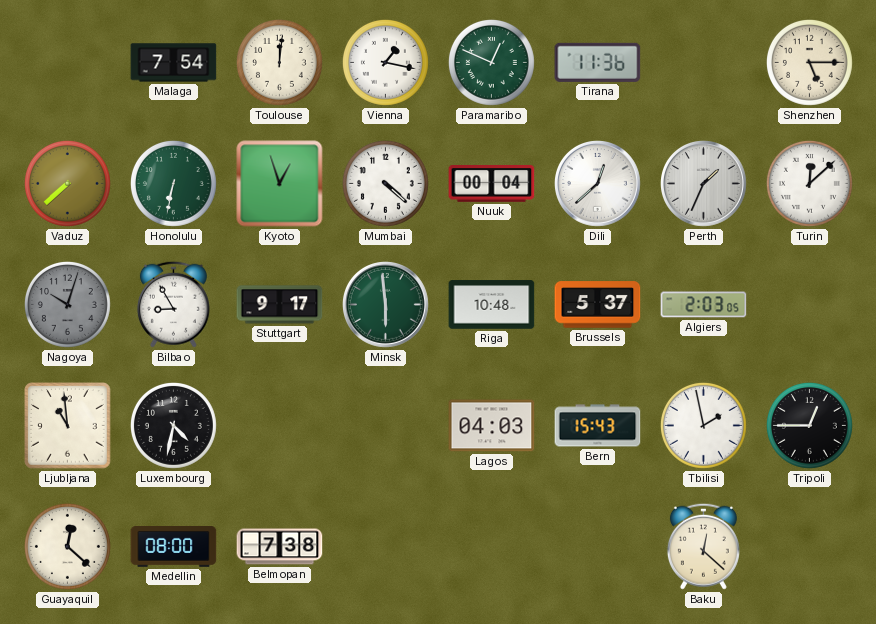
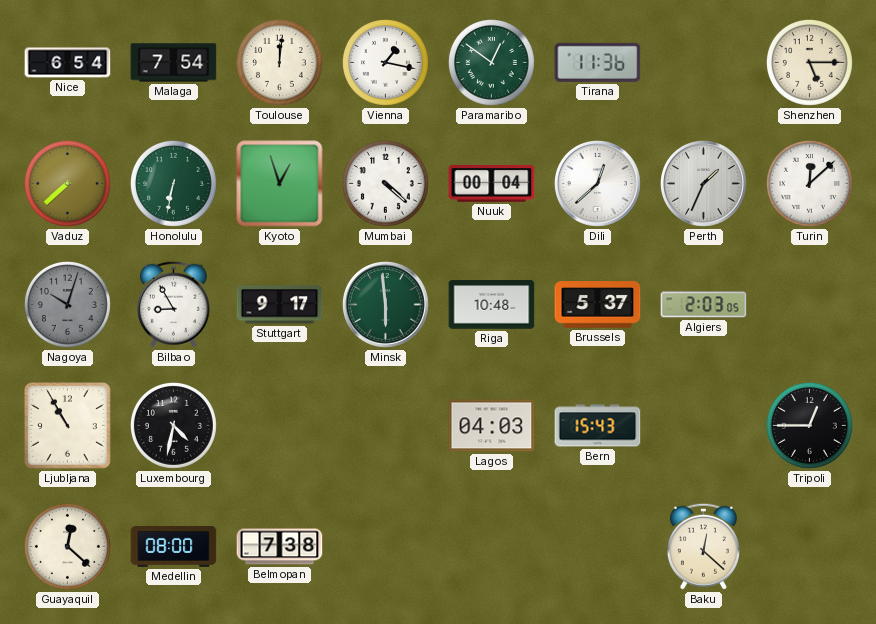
Nice: none -> 6:54 (68, 63)
Paramaribo: 12:49 -> 12:51 (491, 62)
Ljubljana: 10:59 -> 10:55 (68, 426)
Tbilisi: 1:58 -> none (703, 425)
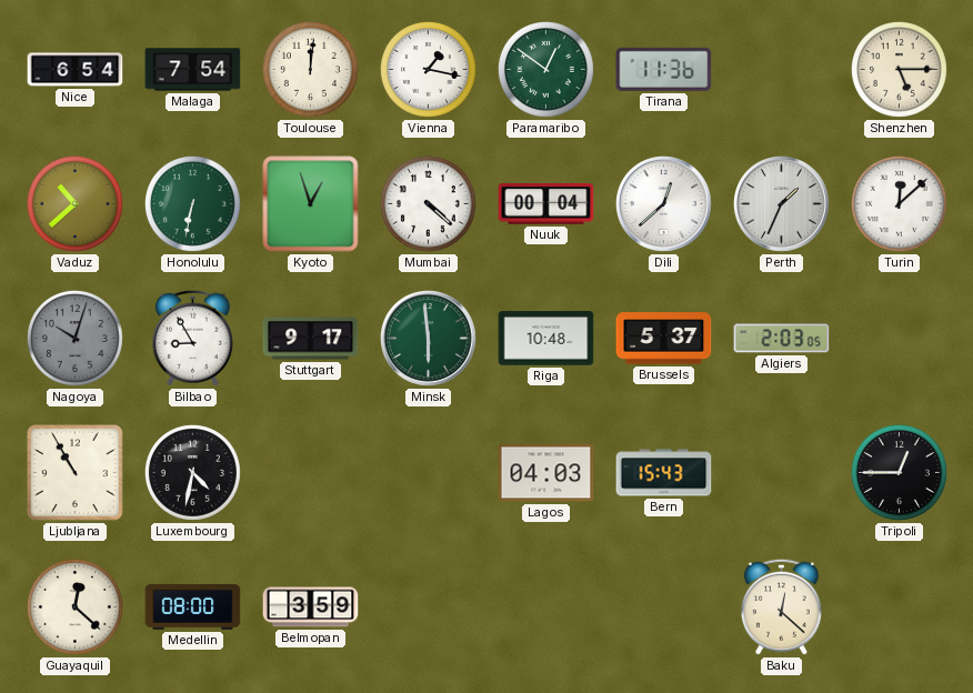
Vaduz: 7:38 -> 10:38 (74, 203)
Belmopan: 7:38 -> 3:59 (311, 607)
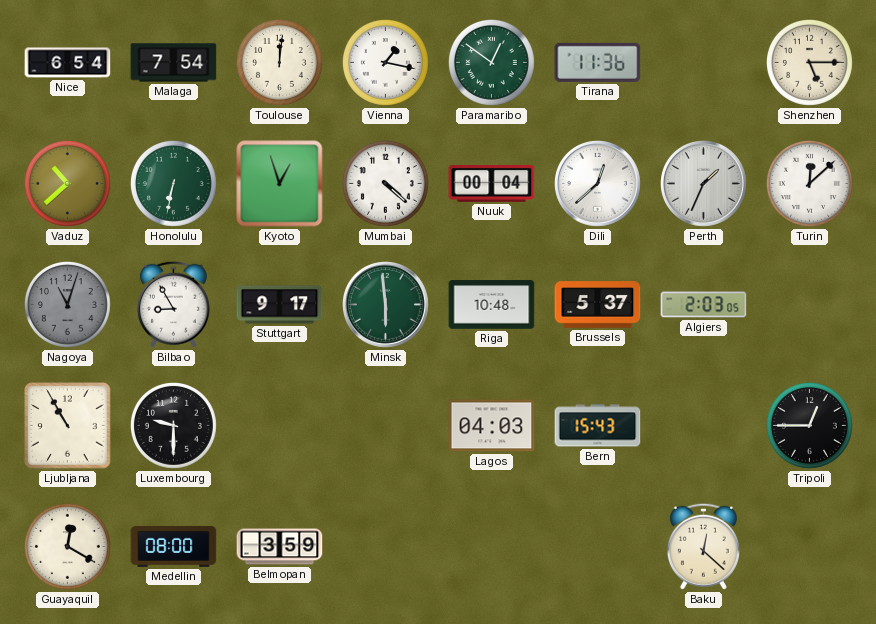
Nagoya: 10:03 -> 11:03 (67, 304)
Luxembourg: 4:32 -> 9:30 (173, 425)
Guayaquil: 12:22 -> 12:20 (67, 546)
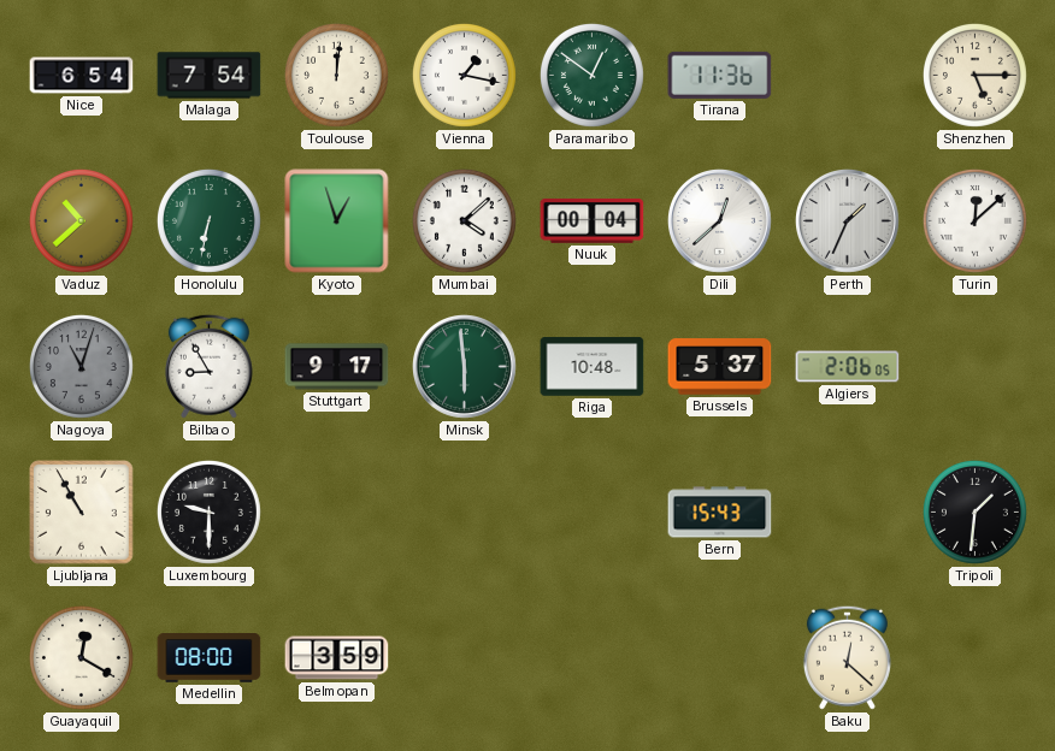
Mumbai: 4:22 -> 4:08 (464, 220)
Algiers: 2:03 -> 2:06 (848, 367)
Lagos: 04:03 -> none (492, 426)
Tripoli: 12:45 -> 1:31 (974, 511)
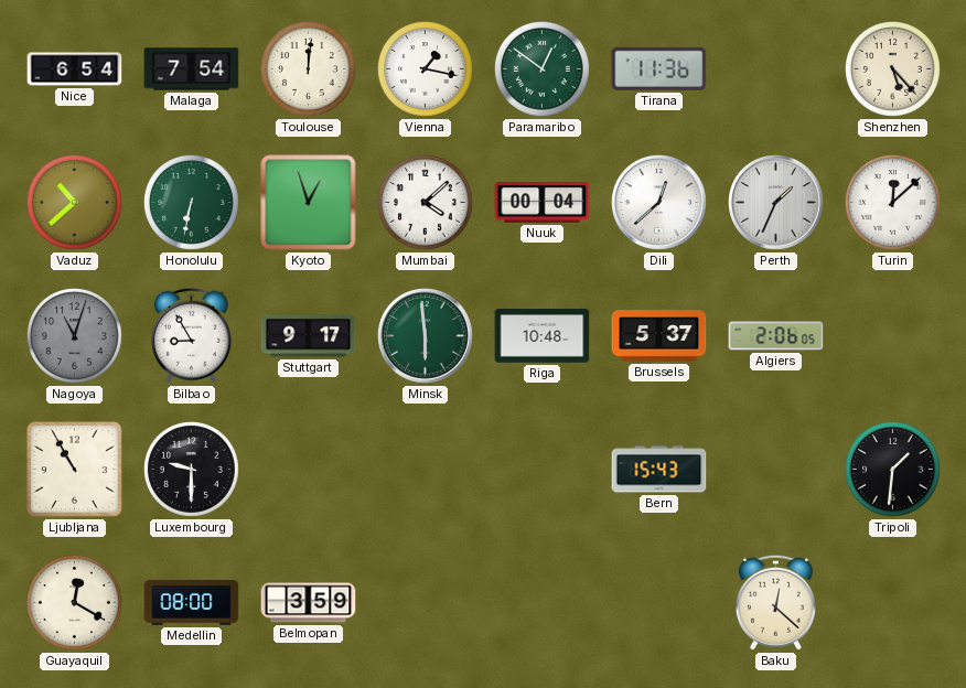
Shenzhen: 5:15 -> 5:23 (892, 68)
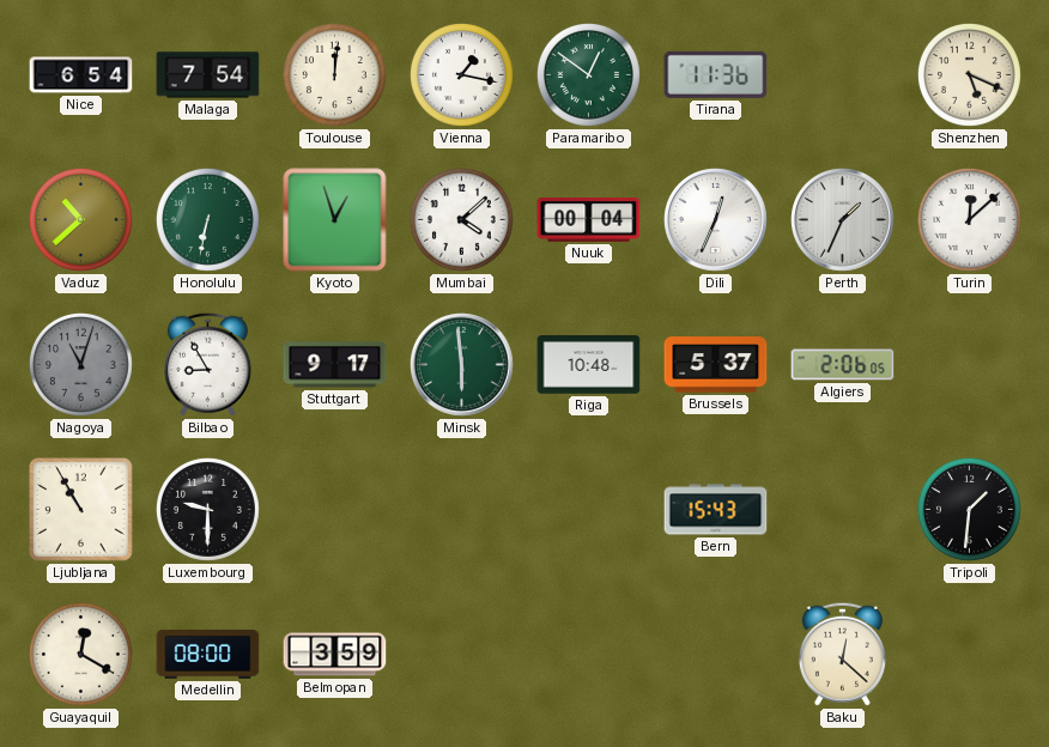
Shenzhen: 5:23 -> 5:19 (969, 74)
Dili: 12:38 -> 12:34 (716, 220)
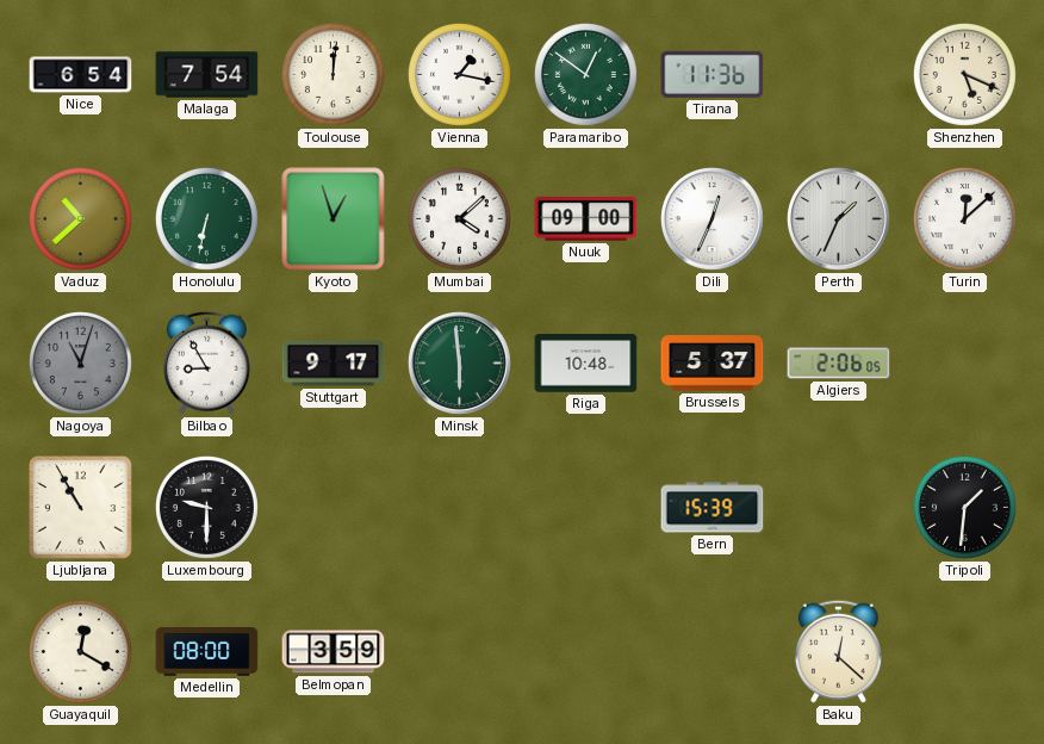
Nuuk: 00:04 -> 09:00 (586, 219)
Bern: 15:43 -> 15:39 (713, 508)
